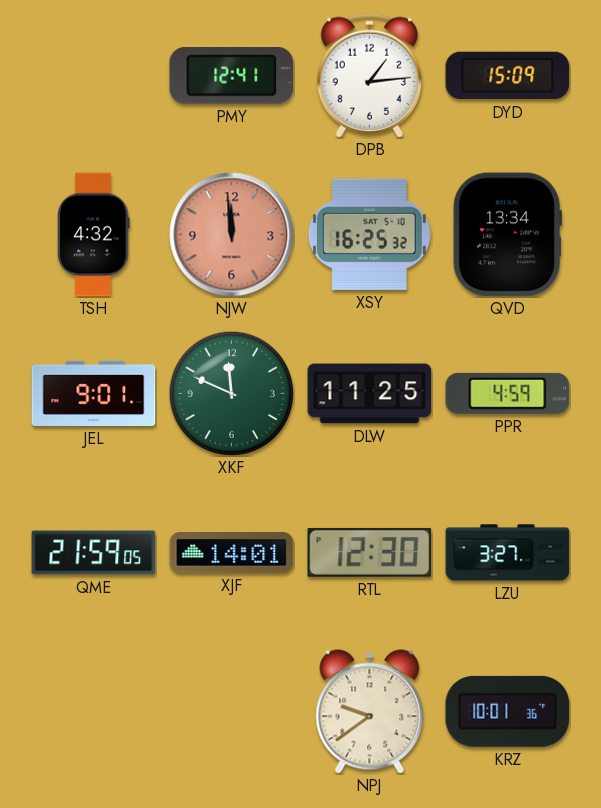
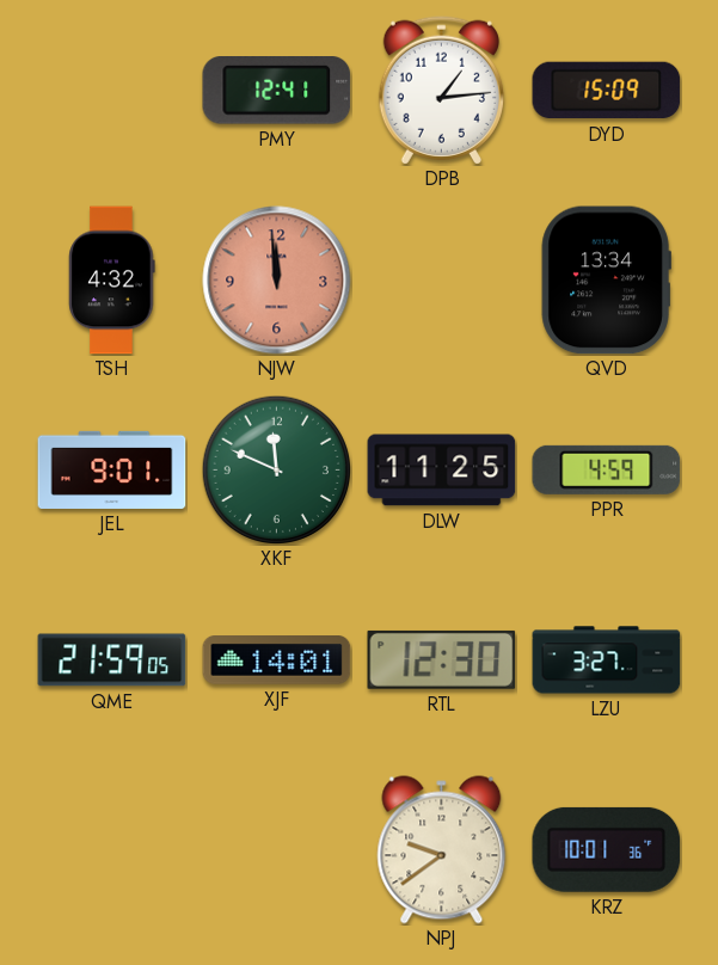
XSY: 16:25 -> none (369, 234)
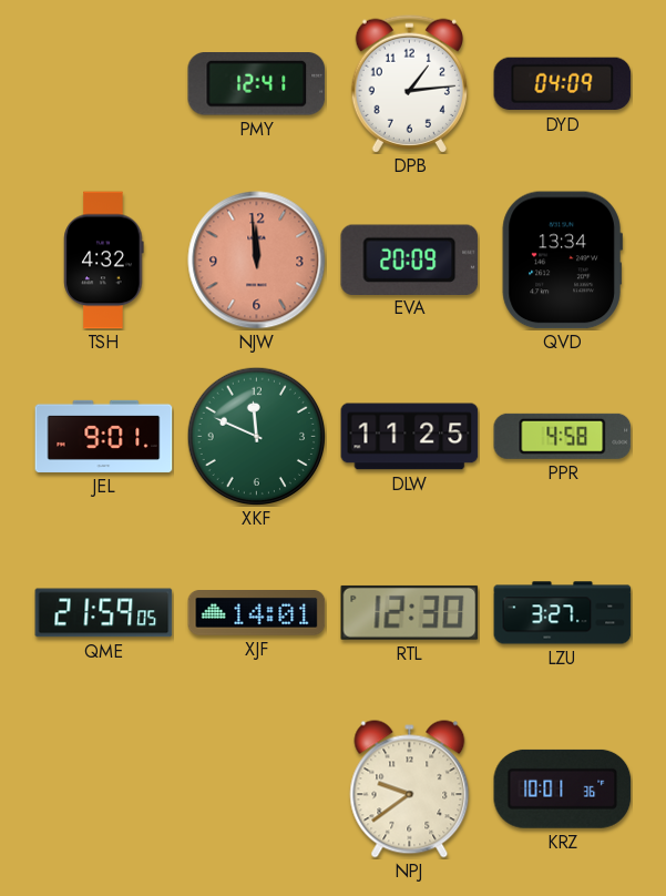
DYD: 15:09 -> 04:09 (563, 84)
EVA: none -> 20:09 (410, 259)
PPR: 4:59 -> 4:58 (563, 436)
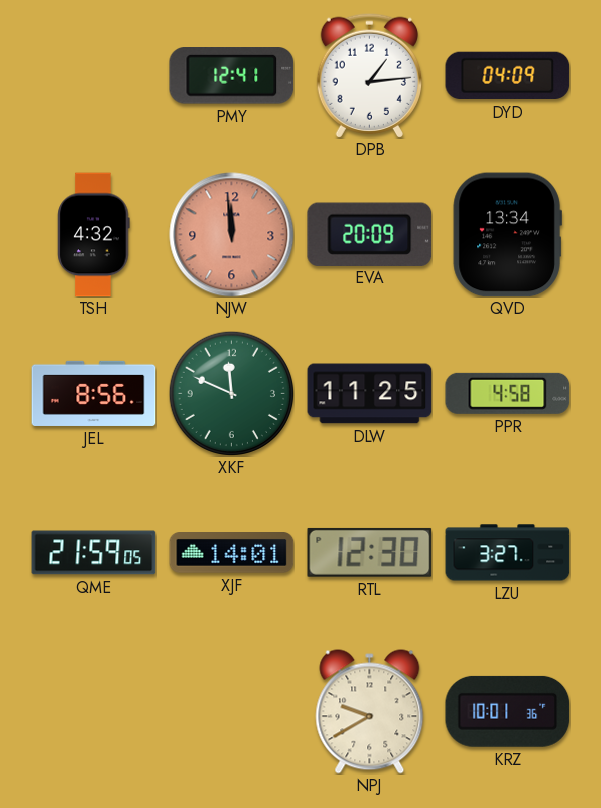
JEL: 9:01 -> 8:56 (94, 393)
NPJ: 9:39 -> 9:40 (370, 712)
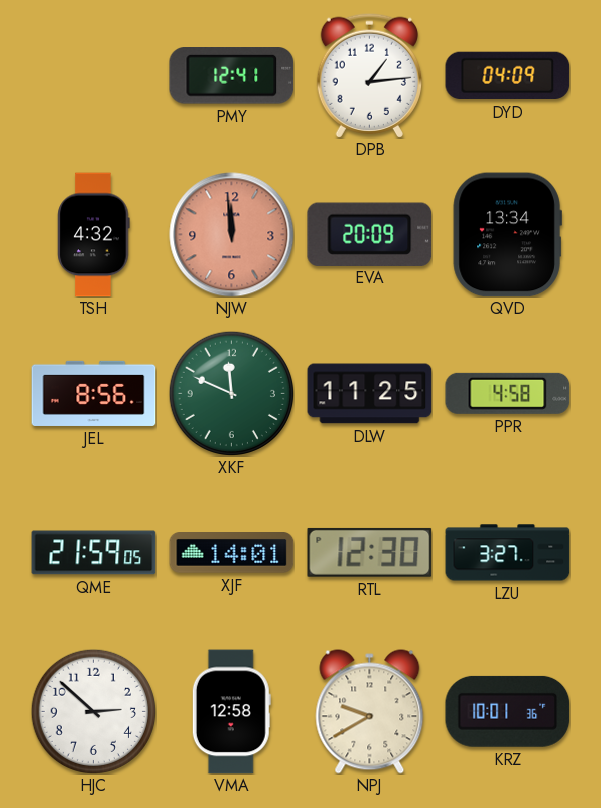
HJC: none -> 2:52 (93, 711)
VMA: none -> 12:58 (231, 712)
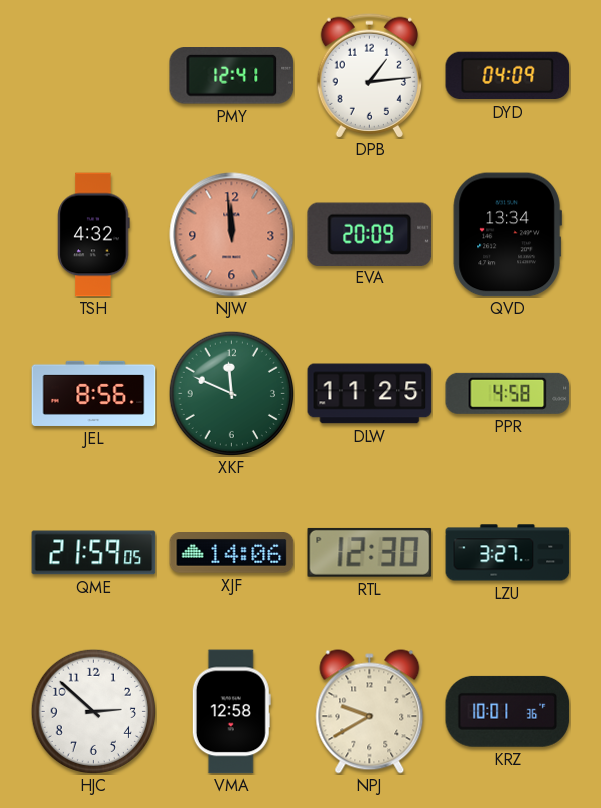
XJF: 14:01 -> 14:06 (232, 553)
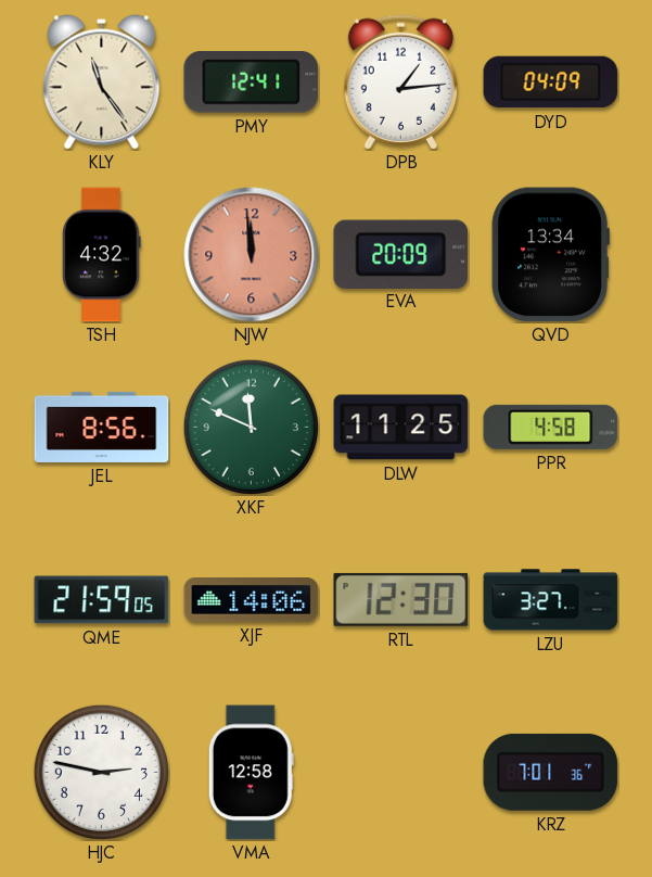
KLY: none -> 11:24 (102, 82)
HJC: 2:52 -> 2:47 (101, 772)
NPJ: 9:40 -> none (370, 712)
KRZ: 10:01 -> 7:01 (551, 772)
